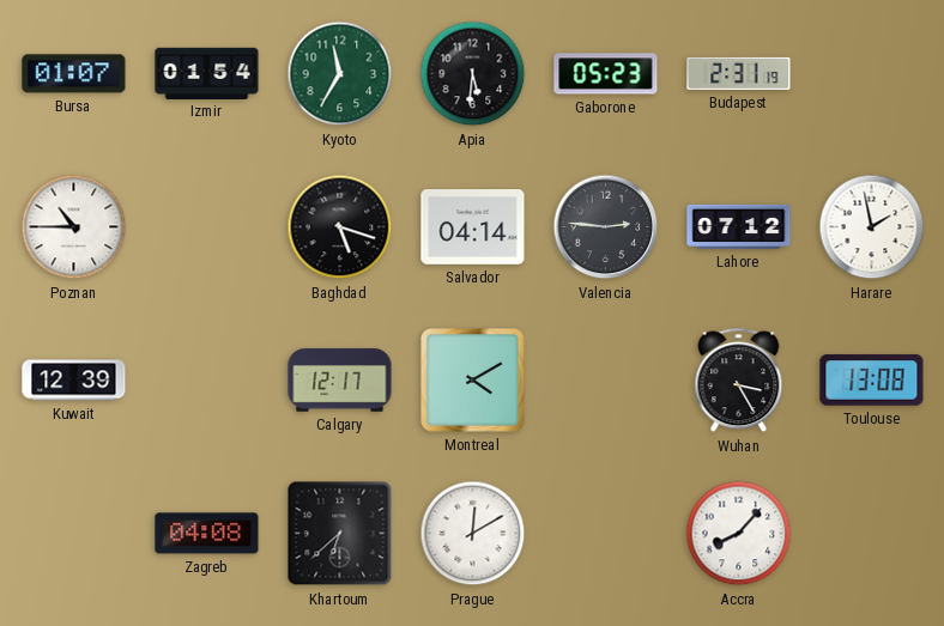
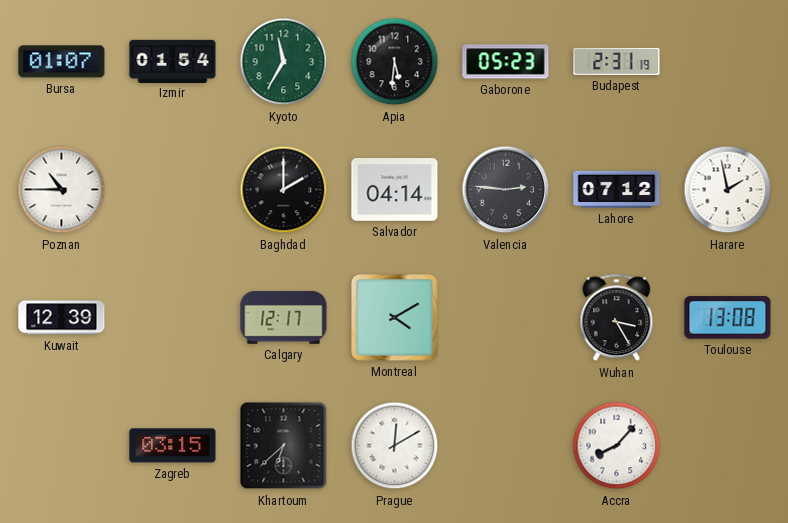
Baghdad: 5:18 -> 2:00 (284, 190)
Zagreb: 04:08 -> 03:15 (173, 446)
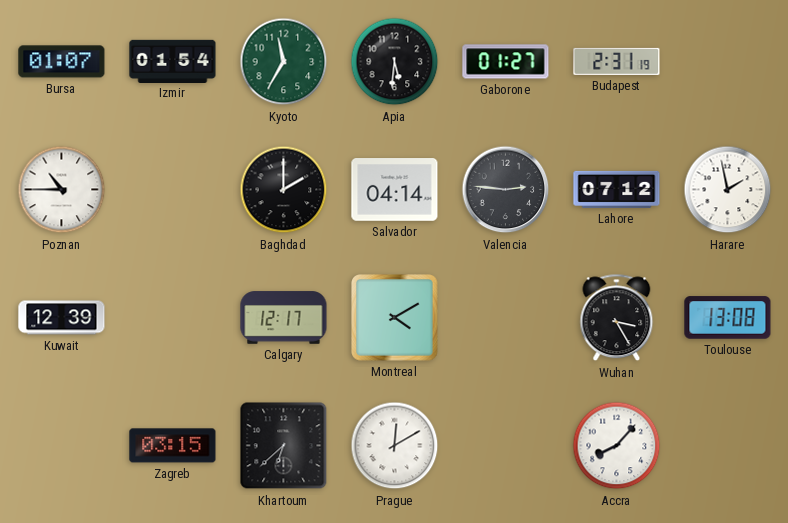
Gaborone: 05:23 -> 01:27 (506, 62)
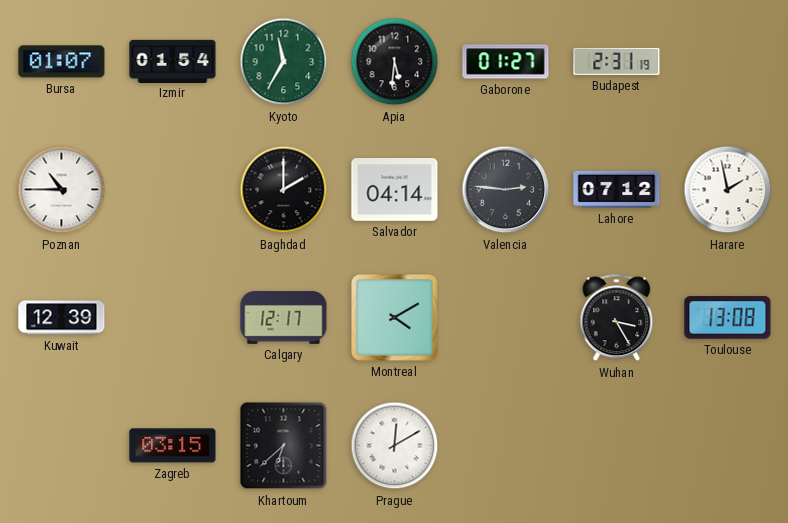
Accra: 8:07 -> none (617, 446)
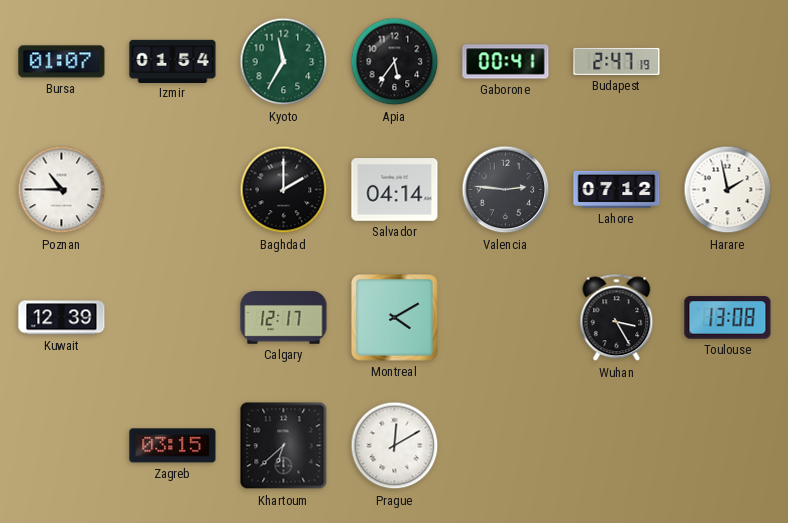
Apia: 5:31 -> 5:36 (395, 62)
Gaborone: 01:27 -> 00:41 (506, 62)
Budapest: 2:31 -> 2:47 (617, 61)
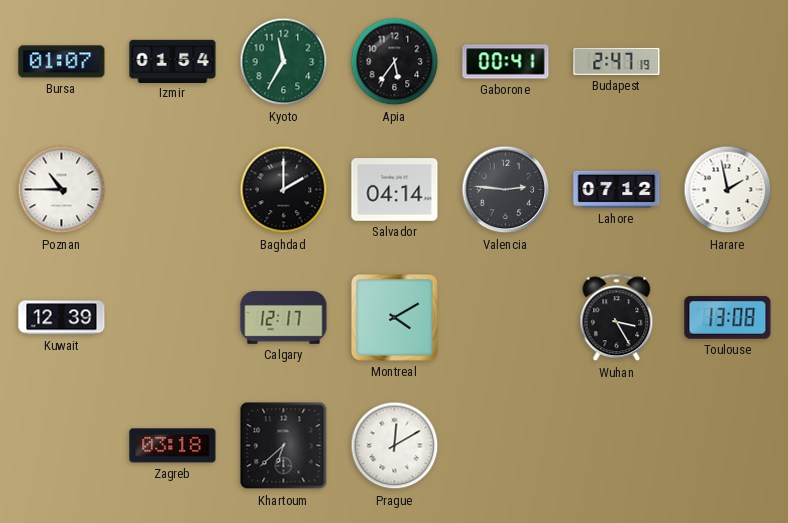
Zagreb: 03:15 -> 03:18 (173, 446)
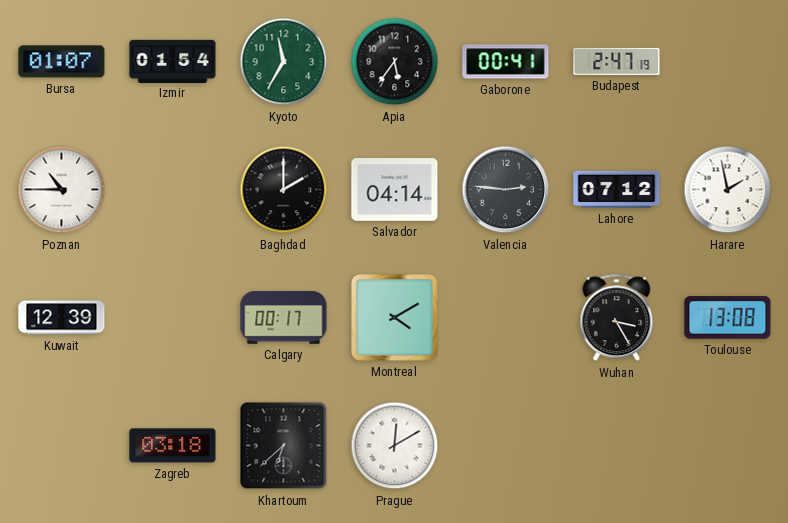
Calgary: 12:17 -> 00:17 (284, 318)
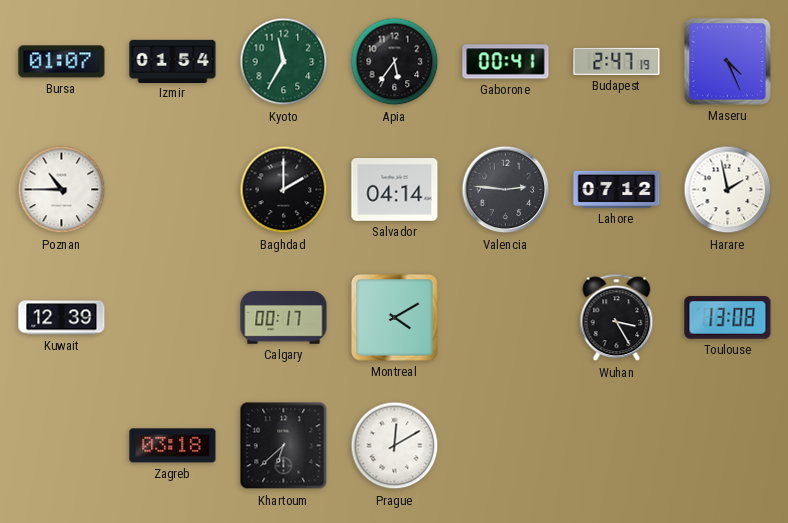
Maseru: none -> 4:26 (728, 62)
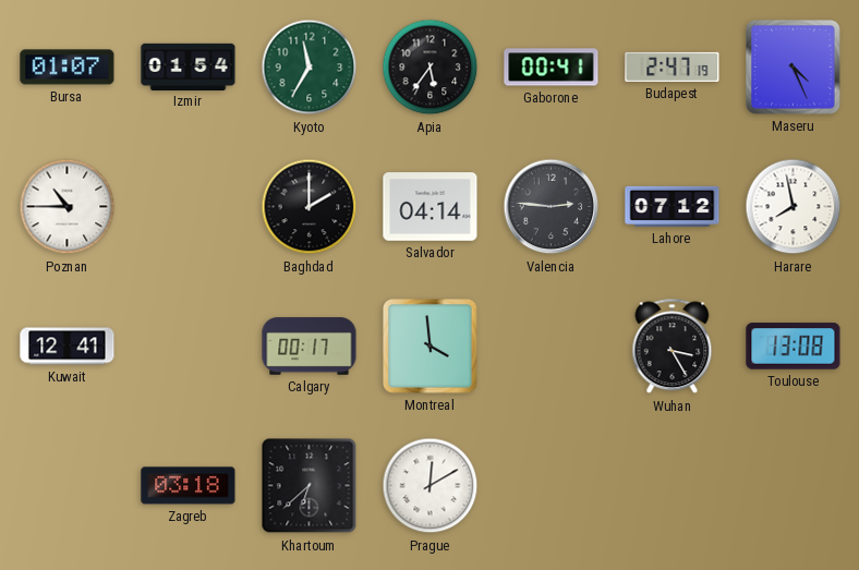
Harare: 1:58 -> 7:58 (794, 207)
Kuwait: 12:39 -> 12:41 (68, 347)
Montreal: 4:10 -> 3:59 (431, 347)
